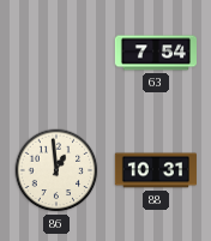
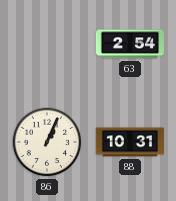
63: 7:54 -> 2:54 (129, 44)
86: 12:59 -> 1:04 (47, 142)
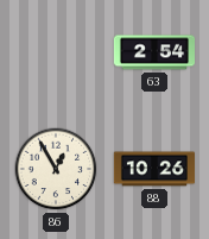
86: 1:04 -> 12:55 (56, 169)
88: 10:31 -> 10:26 (154, 169)
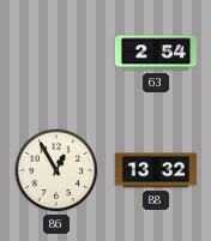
88: 10:26 -> 13:32 (156, 170)
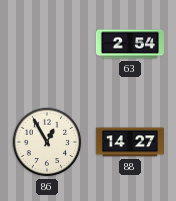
88: 13:32 -> 14:27 (130, 142)
